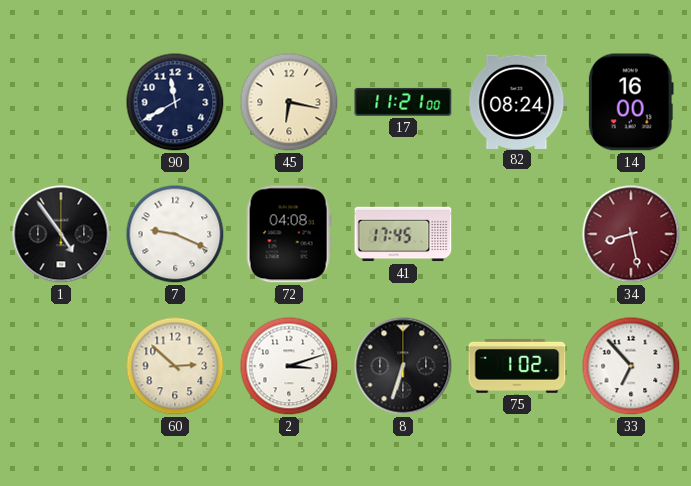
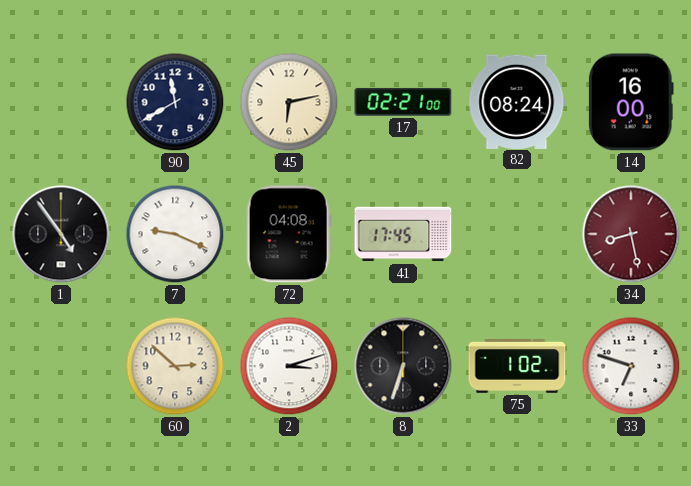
45: 6:17 -> 6:13 (289, 102)
17: 11:21 -> 02:21 (403, 102)
33: 6:53 -> 6:48 (631, 366)
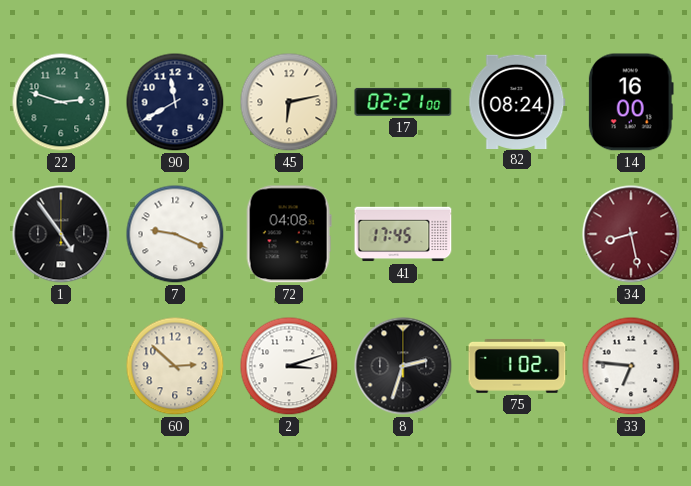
22: none -> 2:48 (61, 102)
8: 6:33 -> 2:33 (403, 366)
33: 6:48 -> 6:46 (631, 366)
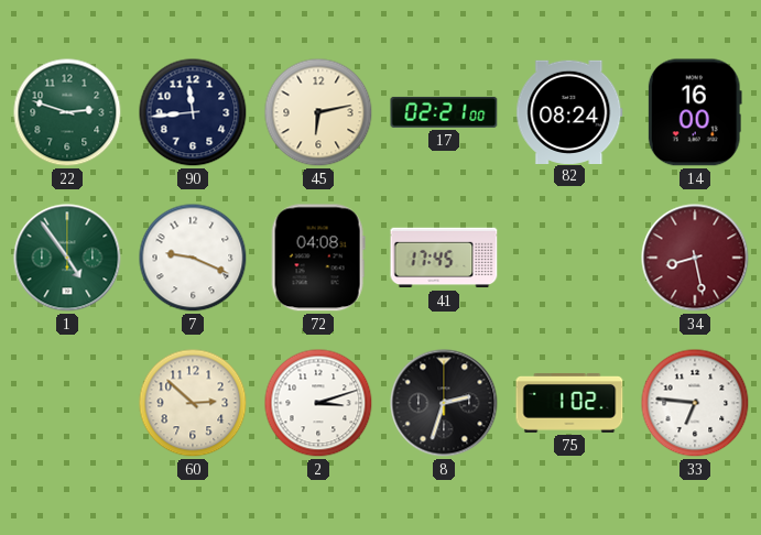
90: 11:40 -> 11:44 (193, 112)
1 dial: black -> green (67, 258)
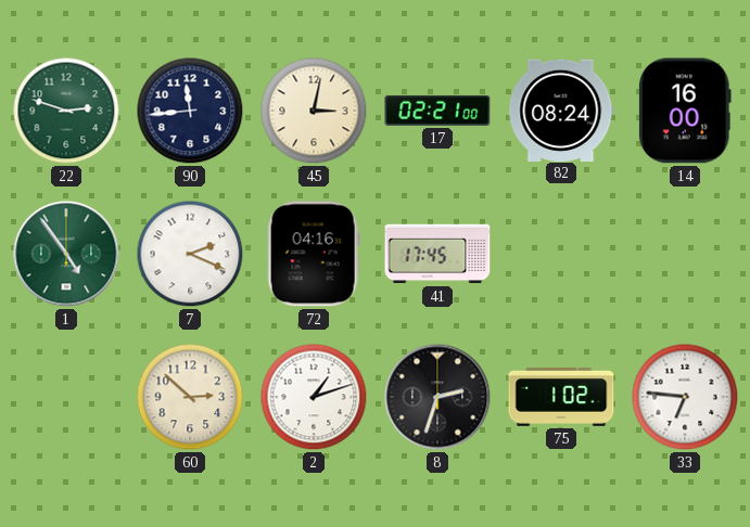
45: 6:13 -> 3:02 (314, 111)
7: 9:19 -> 2:19 (190, 254)
72: 04:08 -> 04:16 (314, 254)
34: 8:28 -> none (695, 258)
2: 3:12 -> 1:12 (314, 397)
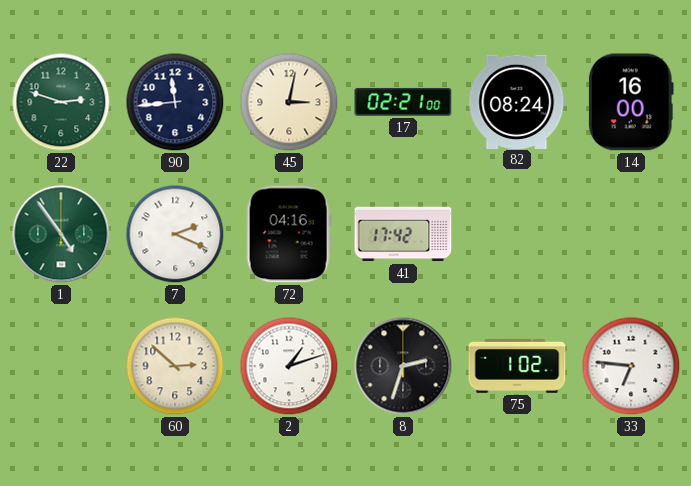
41: 17:45 -> 17:42 (403, 234)
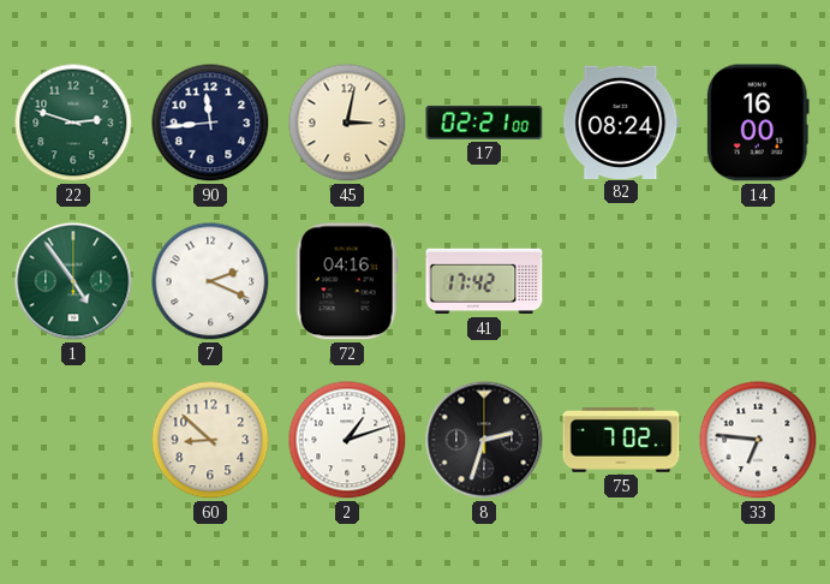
60: 2:52 -> 8:52 (210, 440)
75: 1:02 -> 7:02 (621, 440)
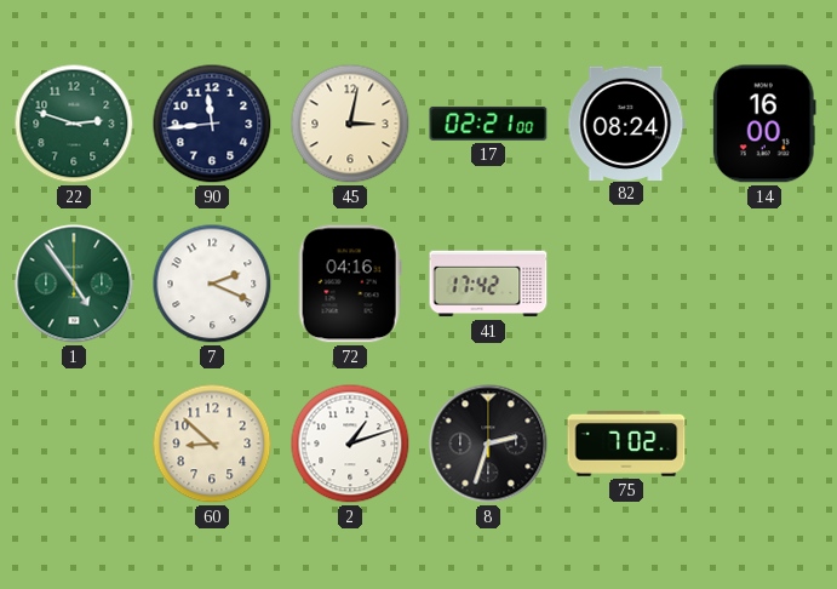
33: 6:46 -> none (758, 440)
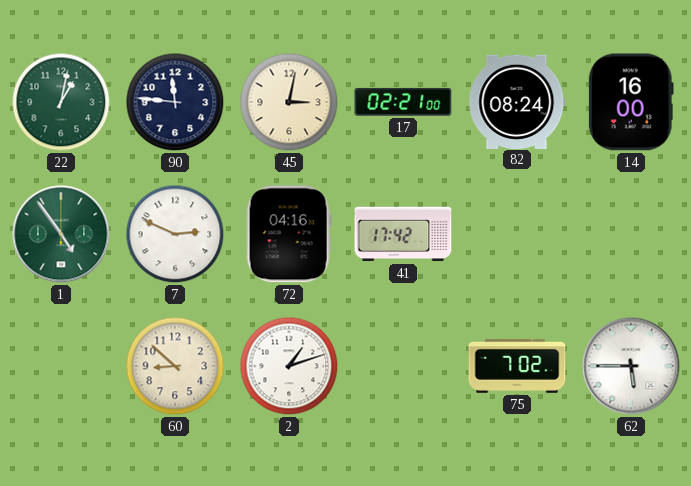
22: 2:48 -> 1:02 (61, 102)
90: 11:44 -> 11:46 (175, 102)
7: 2:19 -> 2:49 (175, 234)
8: 2:33 -> none (488, 444)
62: none -> 5:45 (631, 366)
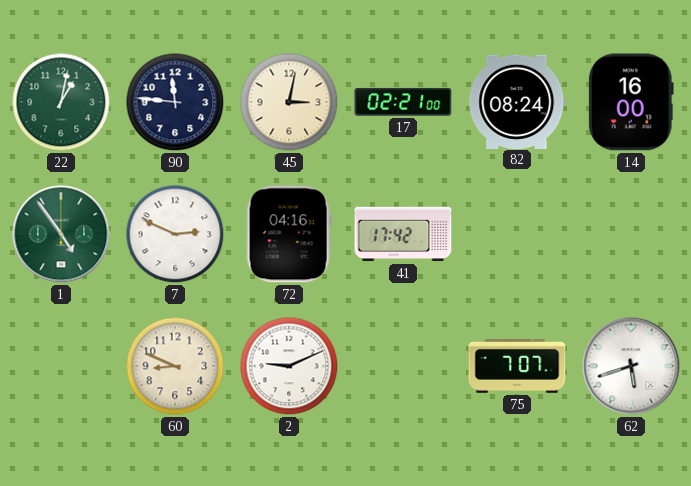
60: 8:52 -> 8:49 (175, 366)
2: 1:12 -> 9:11 (289, 366)
75: 7:02 -> 7:07 (517, 366)
62: 5:45 -> 5:42 (631, 366)
